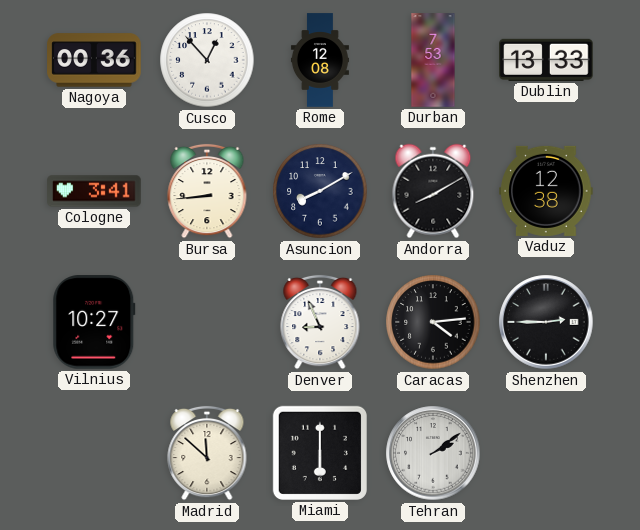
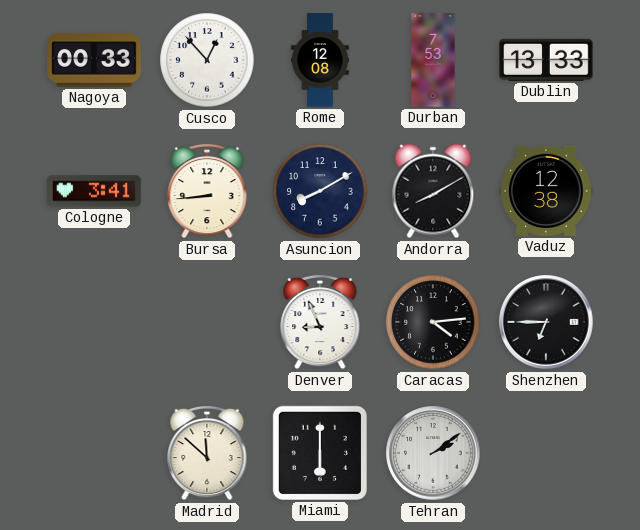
Nagoya: 00:36 -> 00:33 (94, 60)
Vilnius: 10:27 -> none (94, 322)
Shenzhen: 2:45 -> 6:45 (546, 322)
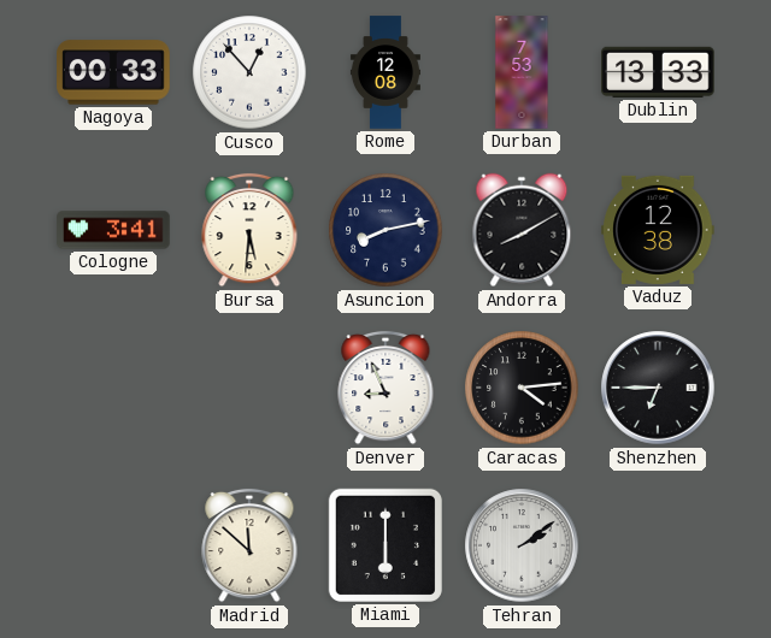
Bursa: 8:44 -> 5:31 (249, 230)
Asuncion: 8:10 -> 8:13 (385, 230)
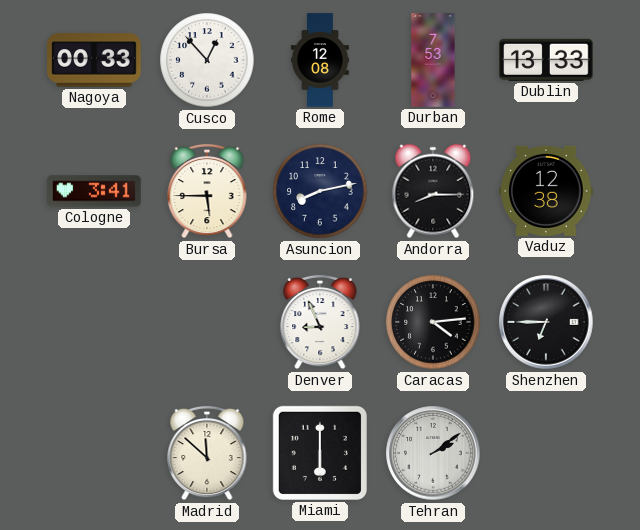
Bursa: 5:31 -> 5:45 (207, 191)
Andorra: 8:10 -> 8:15 (433, 191)
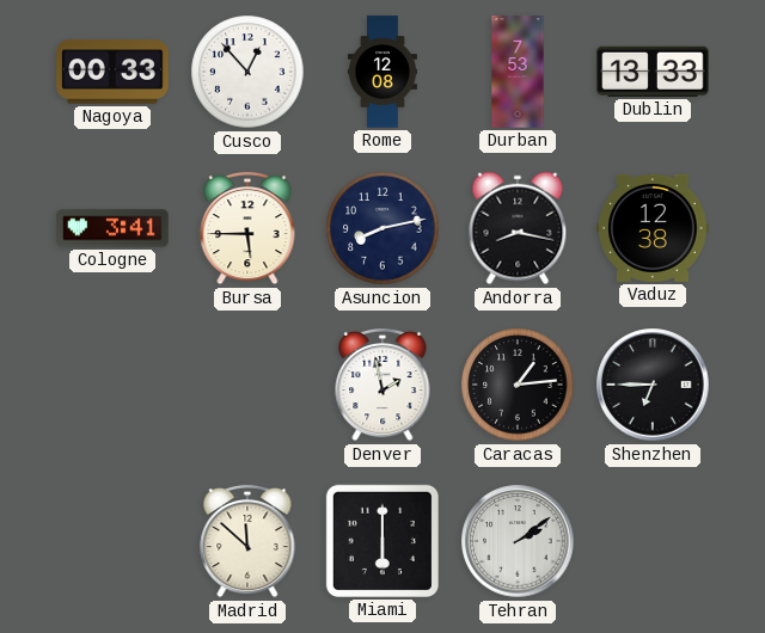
Andorra: 8:15 -> 8:17 (518, 228)
Denver: 8:56 -> 1:58 (382, 385)
Caracas: 4:14 -> 1:14 (518, 385)
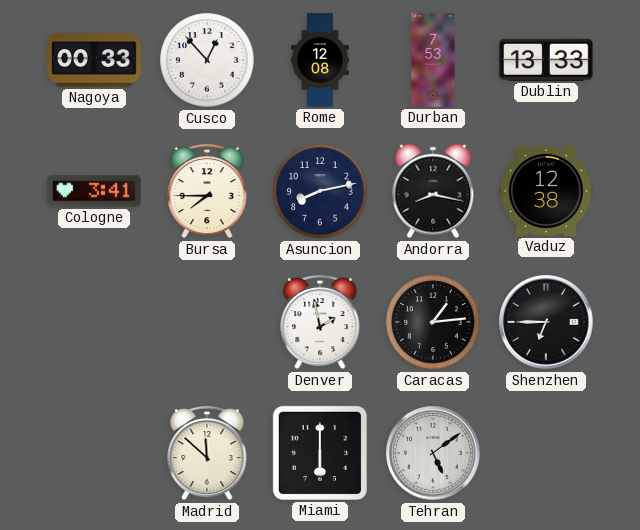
Bursa: 5:45 -> 7:45 (207, 191)
Tehran: 2:09 -> 5:09 (433, 453)
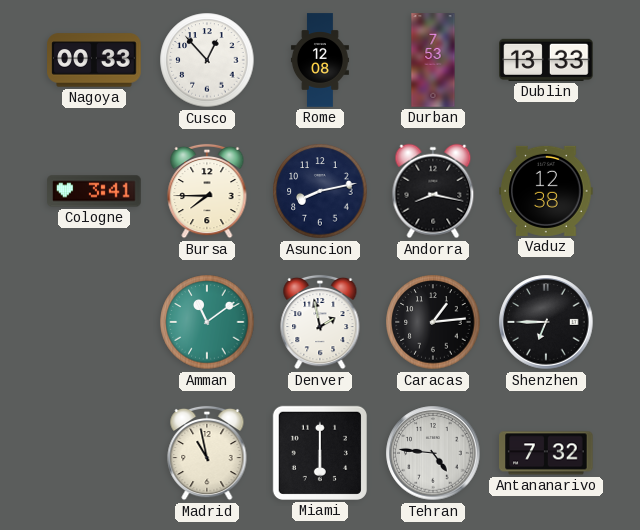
Amman: none -> 11:09 (207, 322)
Madrid: 11:52 -> 10:58 (207, 453)
Tehran: 5:09 -> 4:46 (433, 453)
Antananarivo: none -> 7:32 (546, 453)
